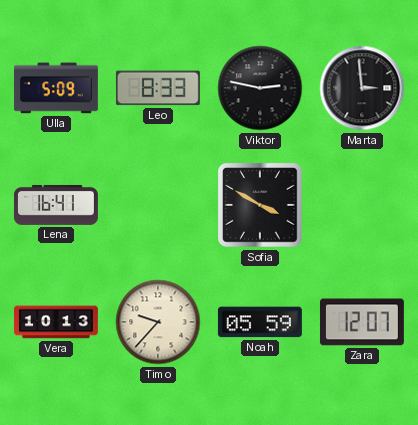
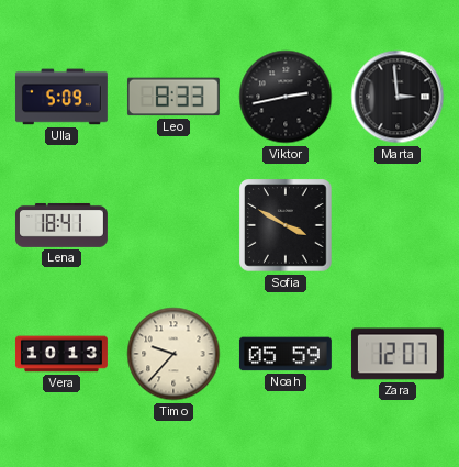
Viktor: 2:47 -> 2:43 (286, 97)
Lena: 16:41 -> 18:41 (61, 225)
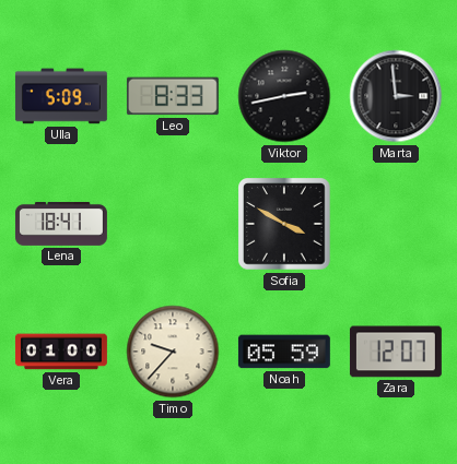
Vera: 10:13 -> 01:00 (61, 352)
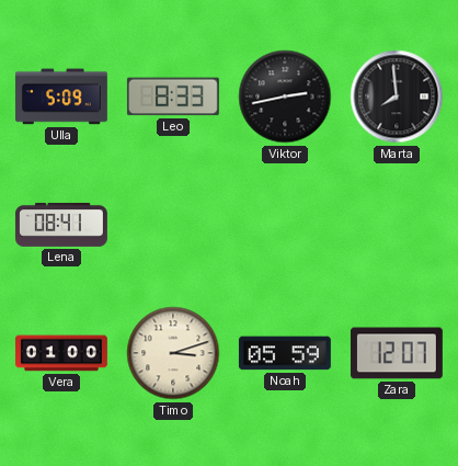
Marta: 2:59 -> 7:59 (397, 96)
Lena: 18:41 -> 08:41 (61, 225)
Sofia: 3:50 -> none (284, 224)
Timo: 9:37 -> 3:12 (173, 353)
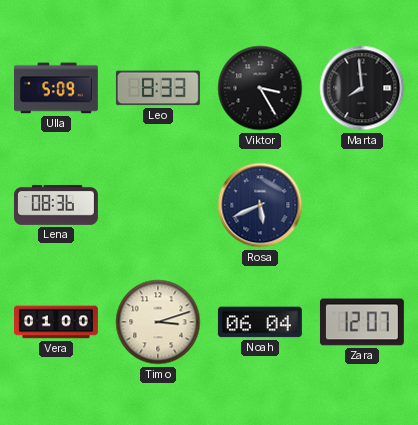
Viktor: 2:43 -> 3:25 (260, 88)
Lena: 08:41 -> 08:36 (56, 205)
Rosa: none -> 5:41 (260, 205)
Noah: 05:59 -> 06:04 (260, 322)
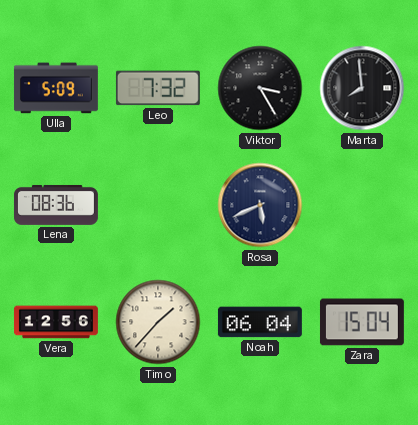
Leo: 8:33 -> 7:32 (158, 88)
Vera: 01:00 -> 12:56 (56, 322)
Timo: 3:12 -> 1:37 (158, 322)
Zara: 12:07 -> 15:04 (362, 322)
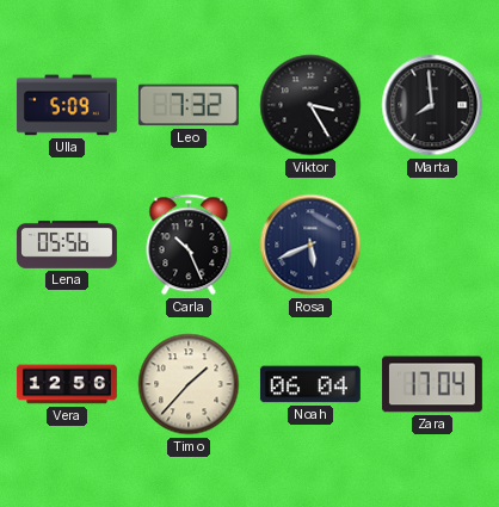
Lena: 08:36 -> 05:56 (67, 245)
Carla: none -> 10:26 (189, 245)
Zara: 15:04 -> 17:04 (432, 384)
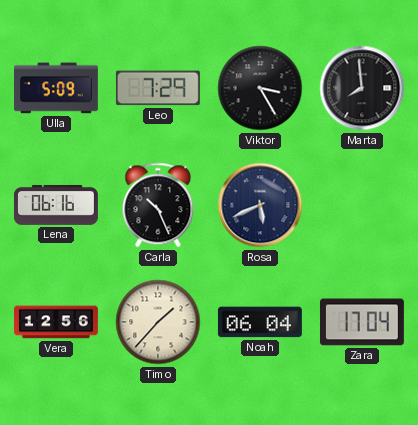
Leo: 7:32 -> 7:29 (158, 88)
Lena: 05:56 -> 06:16 (56, 205)
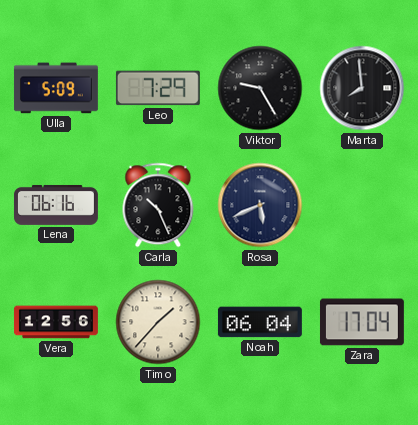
Viktor: 3:25 -> 9:25 (260, 88)
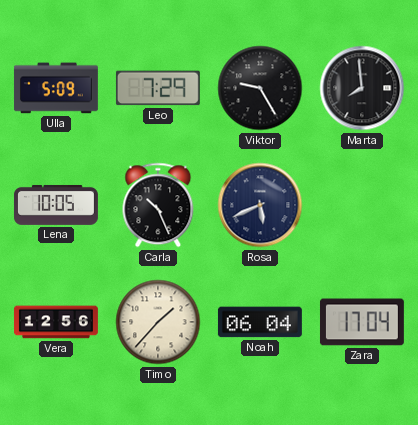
Lena: 06:16 -> 10:05 (56, 205)
